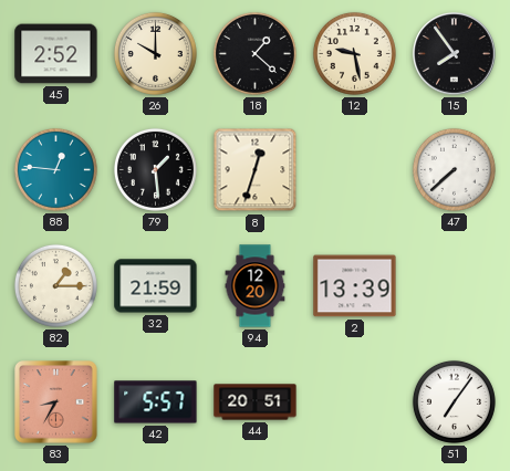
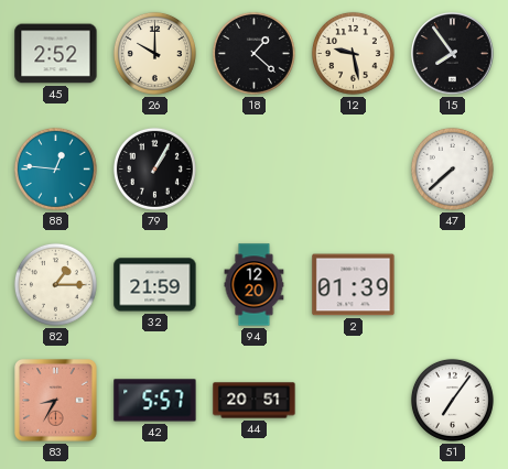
79: 1:29 -> 1:05 (154, 168)
8: 12:33 -> none (256, 170)
2: 13:39 -> 01:39 (354, 285)
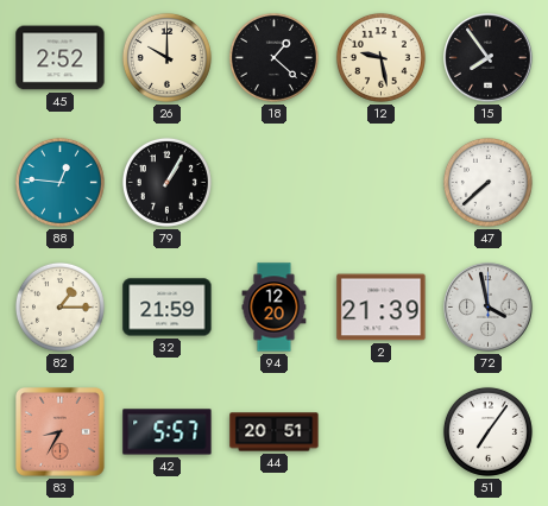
2: 01:39 -> 21:39 (382, 308)
72: none -> 3:58 (489, 308)
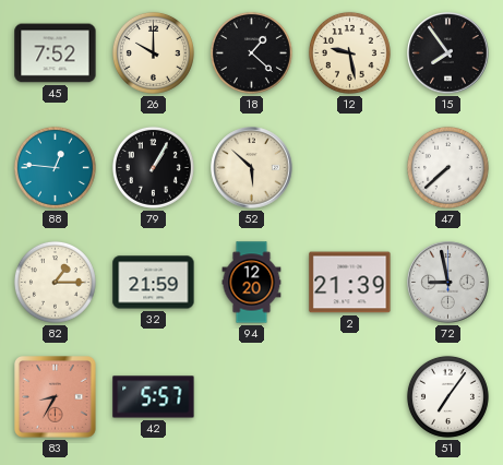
45: 2:52 -> 7:52 (56, 53)
52: none -> 5:52 (252, 168)
72: 3:58 -> 8:58 (448, 283)
44: 20:51 -> none (275, 432)
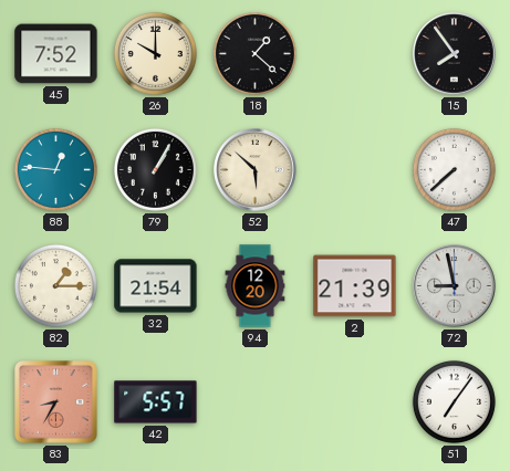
12: 9:28 -> none (349, 52)
32: 21:59 -> 21:54 (156, 286)
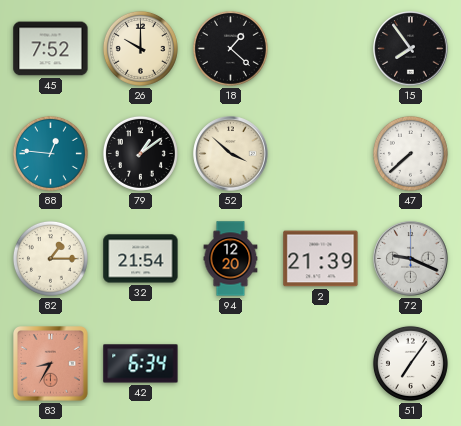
79: 1:05 -> 1:09 (140, 153)
52: 5:52 -> 3:52 (231, 154)
72: 8:58 -> 9:19 (411, 259)
42: 5:57 -> 6:34 (141, 364)
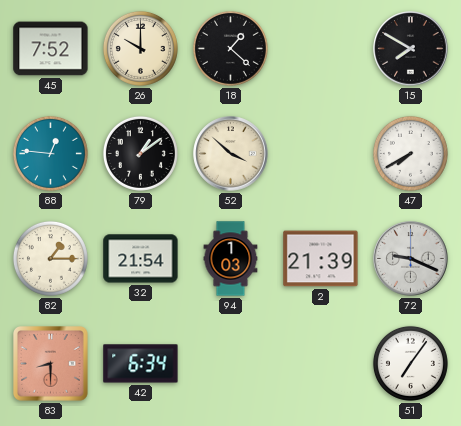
15: 7:54 -> 7:50 (411, 49)
47: 7:38 -> 7:40 (410, 153)
94: 12:20 -> 1:03 (231, 259)
83: 8:35 -> 8:30 (51, 364)
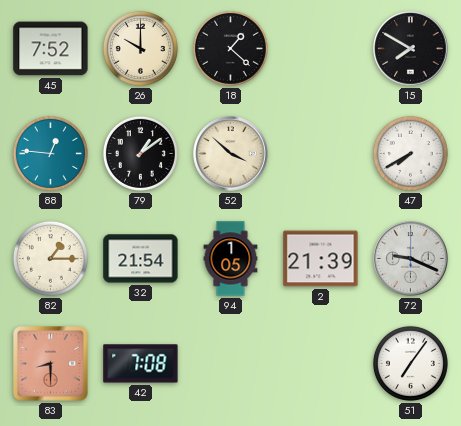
94: 1:03 -> 1:05 (231, 259)
42: 6:34 -> 7:08 (141, 364)
